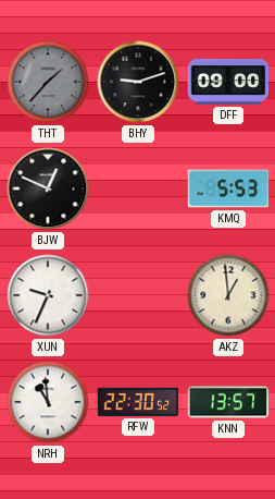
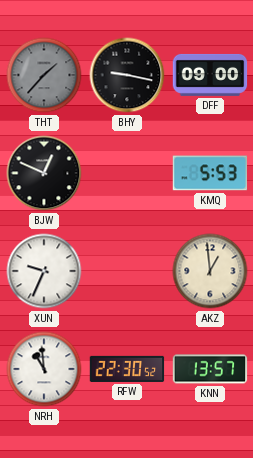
BHY: 9:12 -> 9:17 (127, 75)
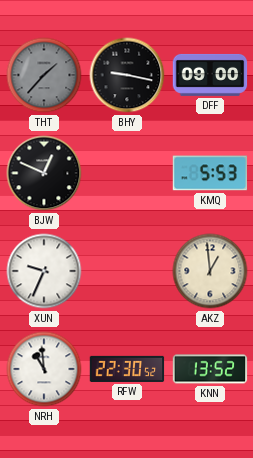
KNN: 13:57 -> 13:52 (210, 369)
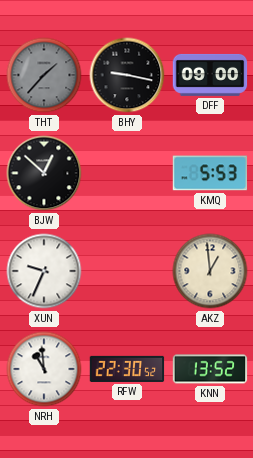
BJW: 12:49 -> 12:52 (44, 173)
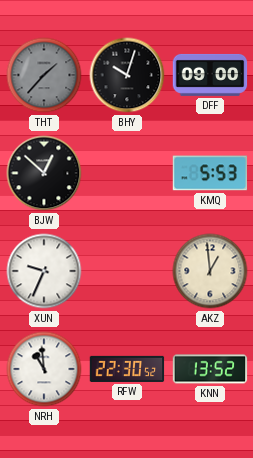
BHY: 9:17 -> 10:03 (127, 75)
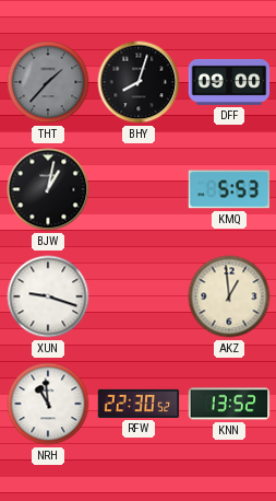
BHY: 10:03 -> 8:03 (139, 82)
BJW: 12:52 -> 1:02 (48, 189)
XUN: 9:34 -> 9:18 (48, 296)
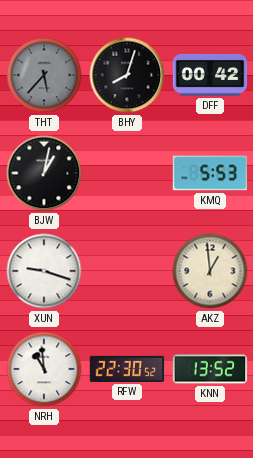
THT: 1:37 -> 5:37 (44, 75)
DFF: 09:00 -> 00:42 (210, 75)
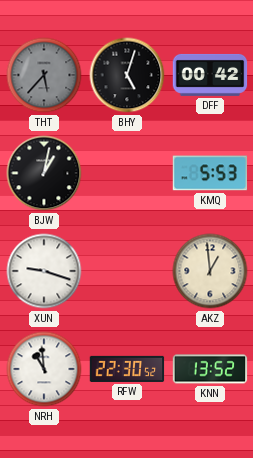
BHY: 8:03 -> 5:03 (127, 75)
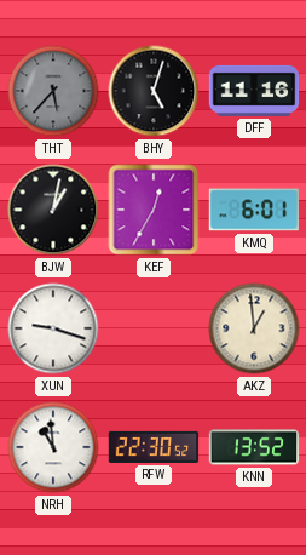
DFF: 00:42 -> 11:16 (254, 91)
KEF: none -> 12:35 (154, 210)
KMQ: 5:53 -> 6:01 (254, 210)
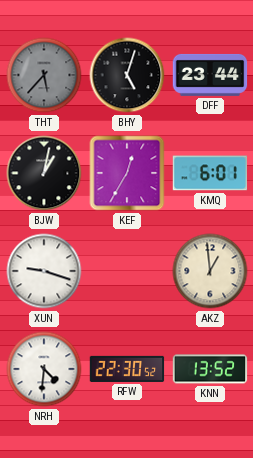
DFF: 11:16 -> 23:44 (210, 75)
NRH: 10:59 -> 4:31 (44, 369)
